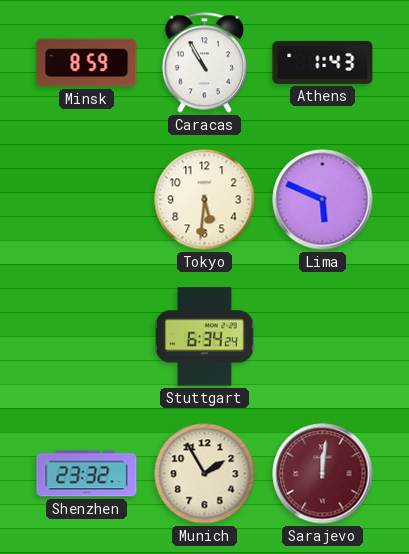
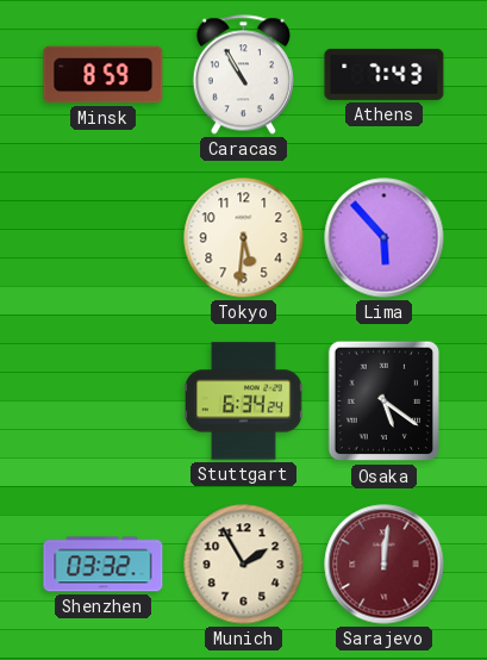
Athens: 1:43 -> 7:43 (385, 74)
Lima: 5:49 -> 5:53 (385, 238)
Osaka: none -> 5:21 (385, 401)
Shenzhen: 23:32 -> 03:32 (104, 565)
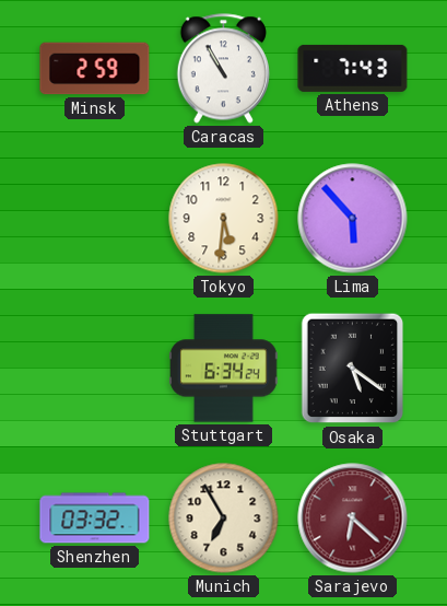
Minsk: 8:59 -> 2:59 (95, 69)
Munich: 1:55 -> 6:55 (224, 518)
Sarajevo: 12:01 -> 6:22 (353, 518)
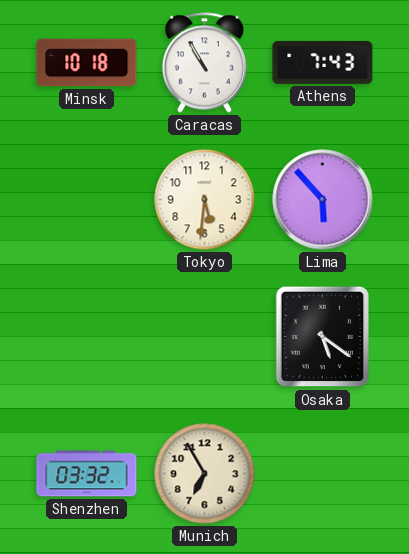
Minsk: 2:59 -> 10:18 (87, 63)
Stuttgart: 6:34 -> none (224, 369)
Sarajevo: 6:22 -> none (353, 518)
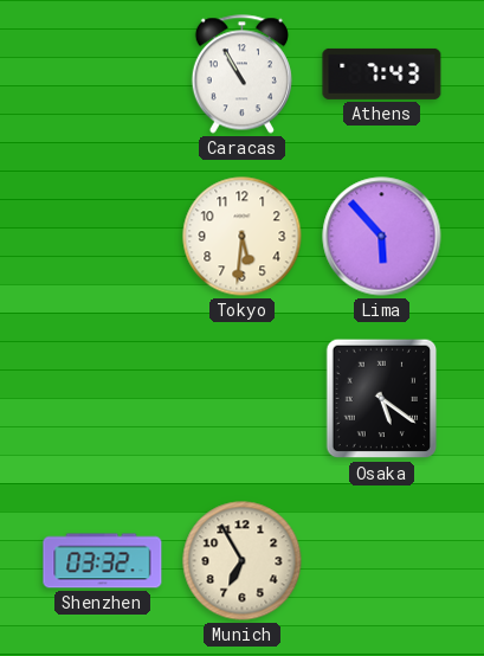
Minsk: 10:18 -> none (87, 63)
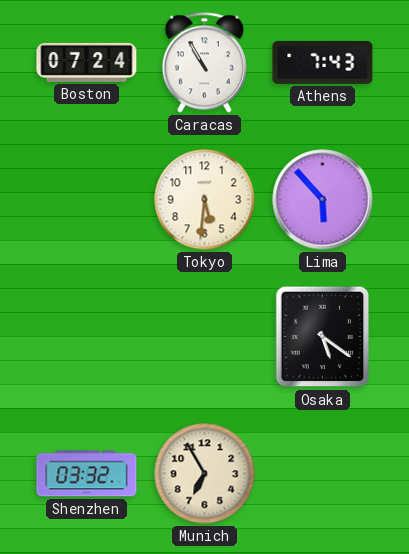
Boston: none -> 07:24 (87, 62)
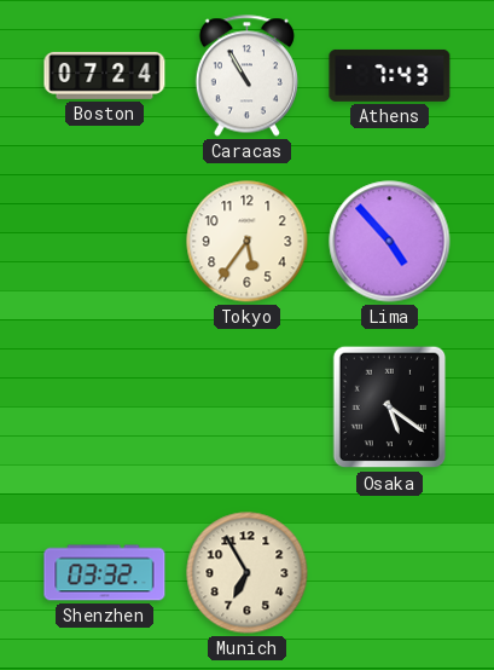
Tokyo: 5:31 -> 5:36 (248, 242)
Lima: 5:53 -> 4:53 (390, 242)
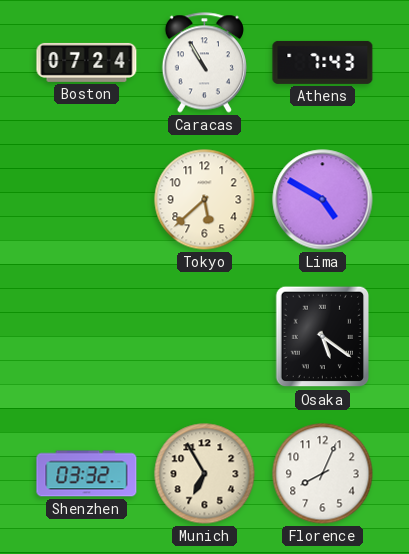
Tokyo: 5:36 -> 5:38 (205, 200)
Lima: 4:53 -> 4:50 (323, 200)
Florence: none -> 8:04 (323, 474)
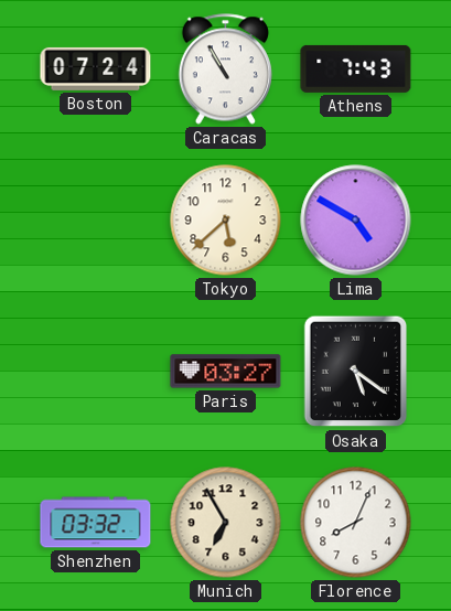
Paris: none -> 03:27 (226, 372)
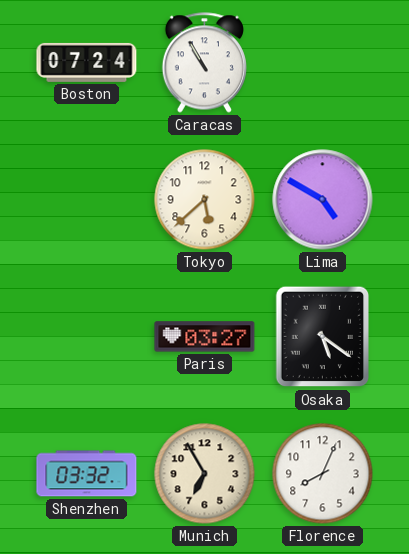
Athens: 7:43 -> none (356, 68)
